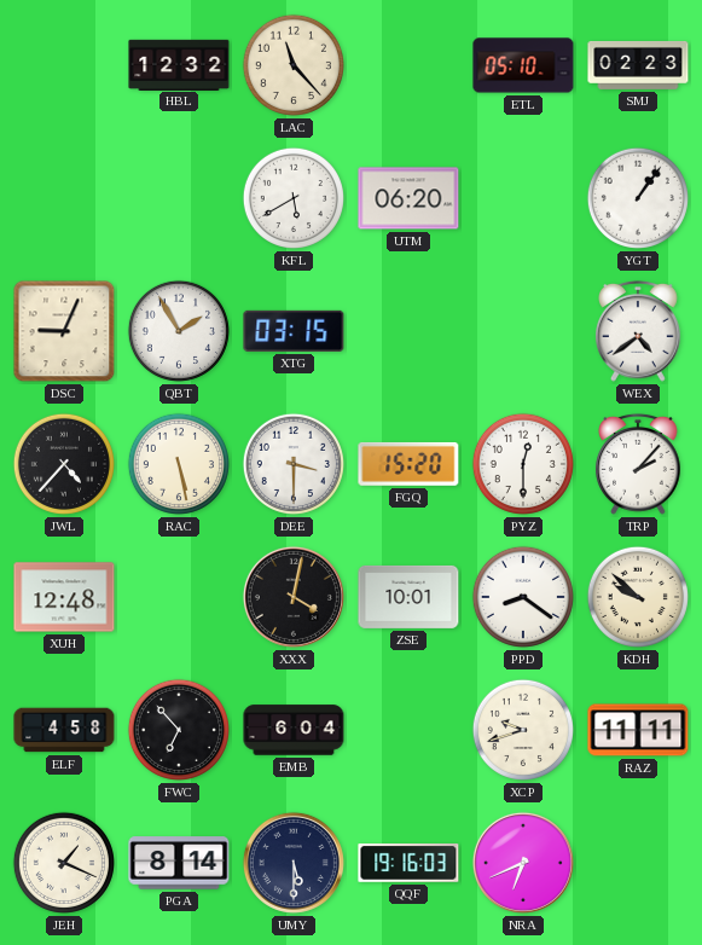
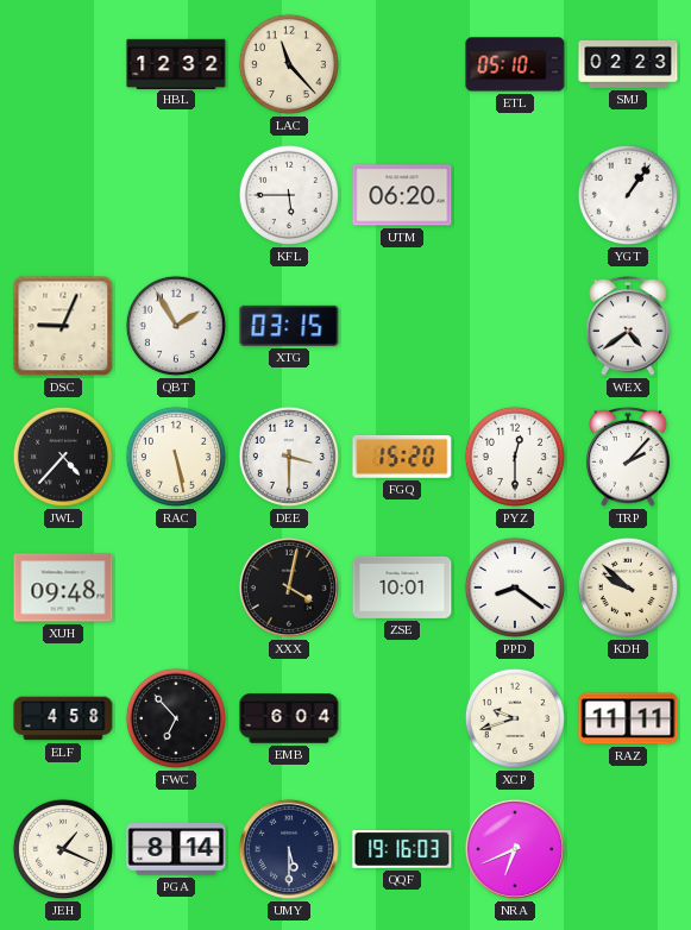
KFL: 5:40 -> 5:45 (289, 195)
XUH: 12:48 -> 09:48 (63, 587)
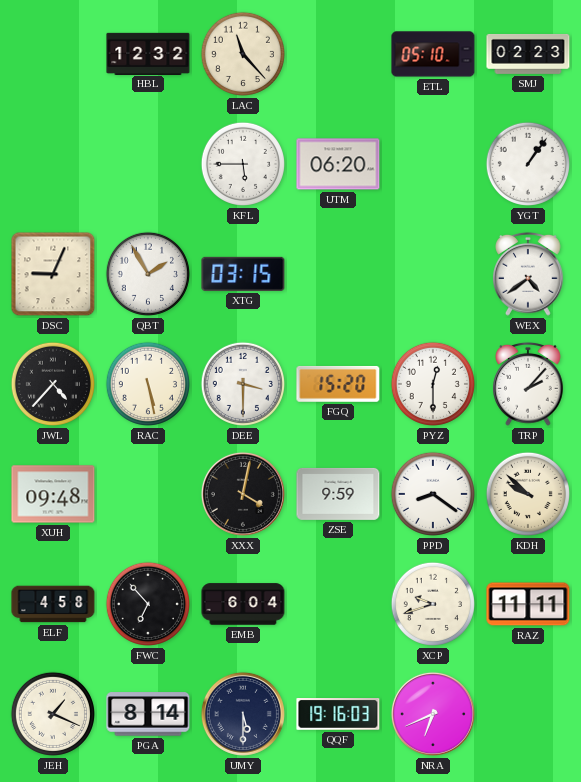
ZSE: 10:01 -> 9:59 (338, 494)
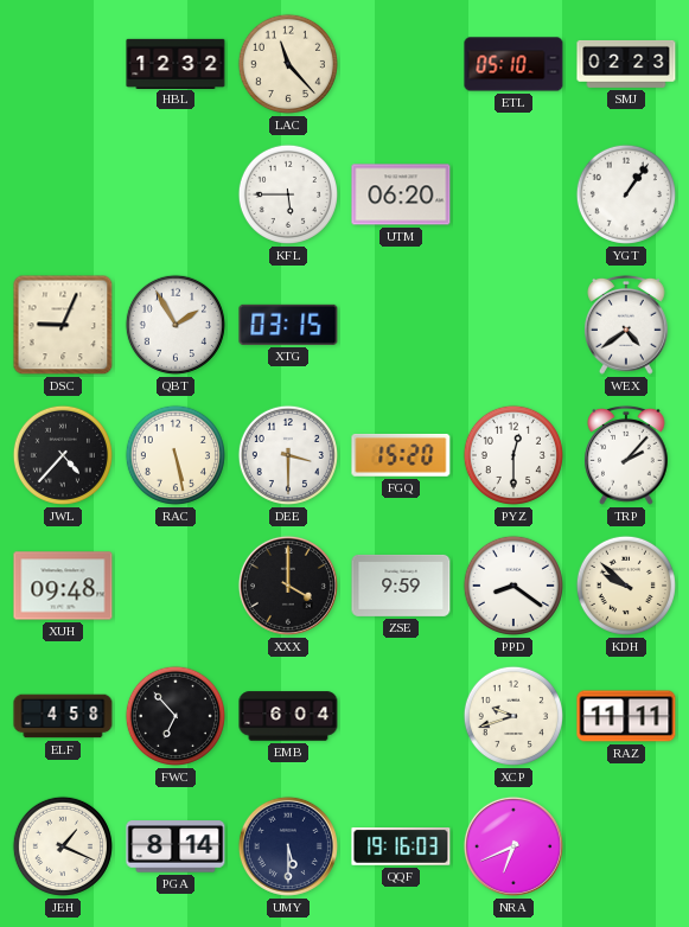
XXX: 4:02 -> 4:00 (288, 586)
